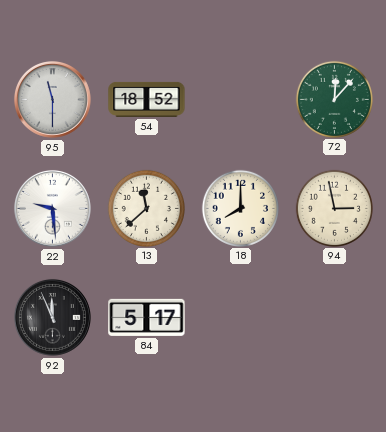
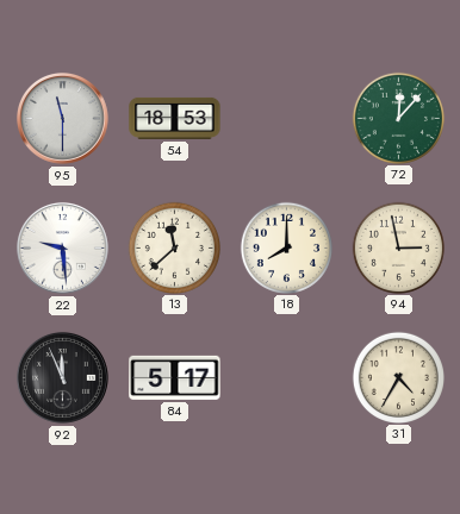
54: 18:52 -> 18:53 (175, 118)
31: none -> 4:35 (398, 377)
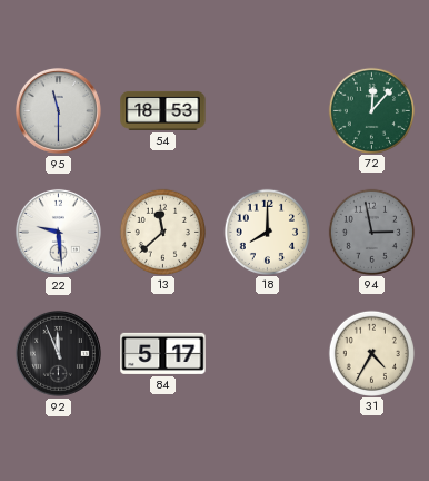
94 dial: cream -> grey (371, 232)
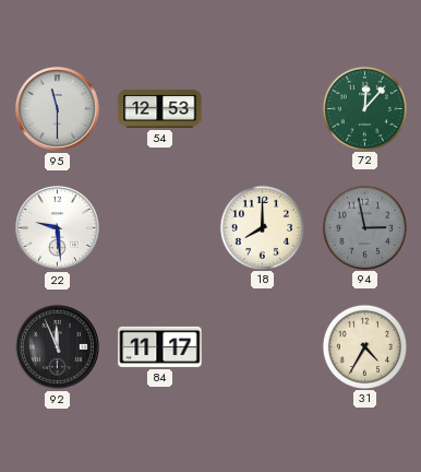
54: 18:53 -> 12:53 (160, 108)
13: 11:38 -> none (162, 232)
84: 5:17 -> 11:17 (160, 346)
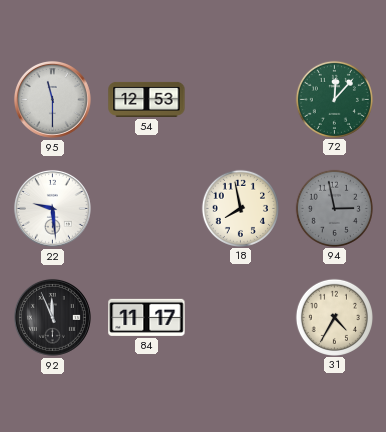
18: 8:00 -> 7:58 (240, 208)
